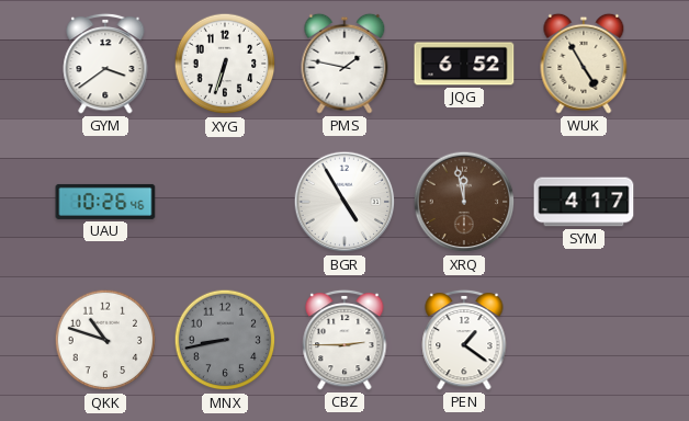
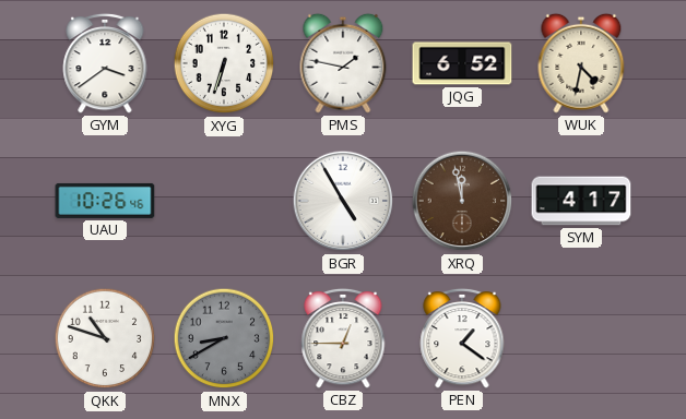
WUK: 4:55 -> 4:32 (581, 63)
MNX: 8:43 -> 8:40 (224, 338)
CBZ: 2:45 -> 12:45 (343, 338)
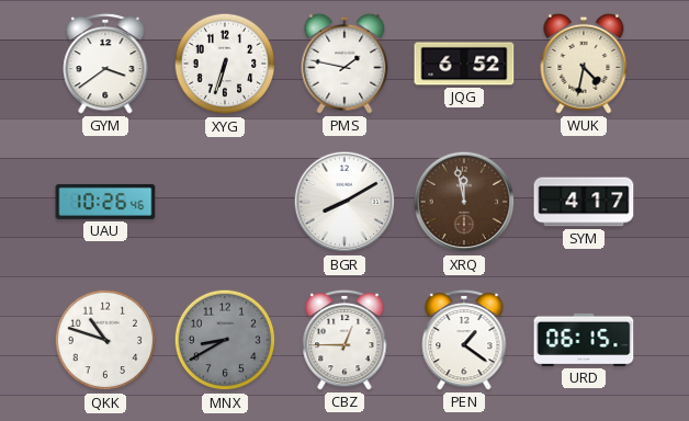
BGR: 4:55 -> 8:10 (344, 202)
URD: none -> 06:15 (584, 340)
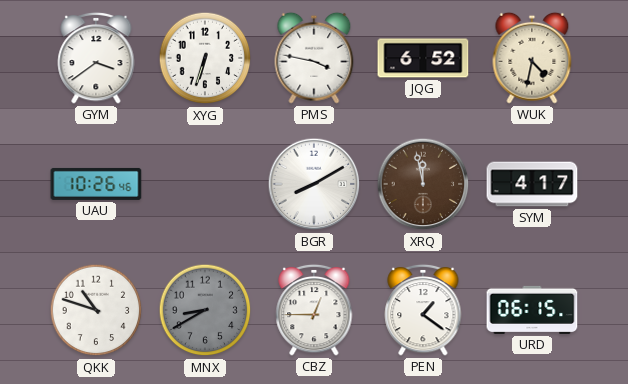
PMS: 1:47 -> 3:47 (314, 58)
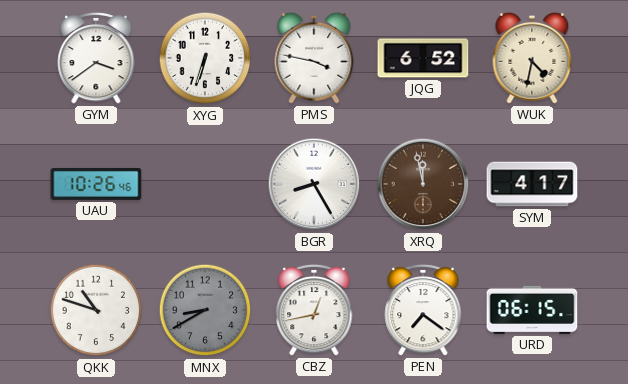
BGR: 8:10 -> 8:25 (314, 184)
CBZ: 12:45 -> 12:43 (314, 310)
PEN: 1:21 -> 7:21 (423, 310)
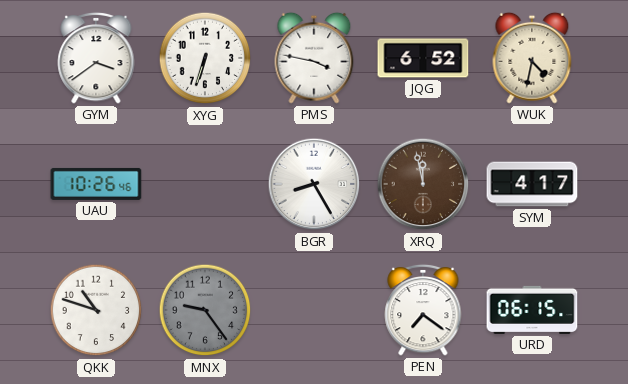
MNX: 8:40 -> 9:24 (205, 310)
CBZ: 12:43 -> none (314, 310)
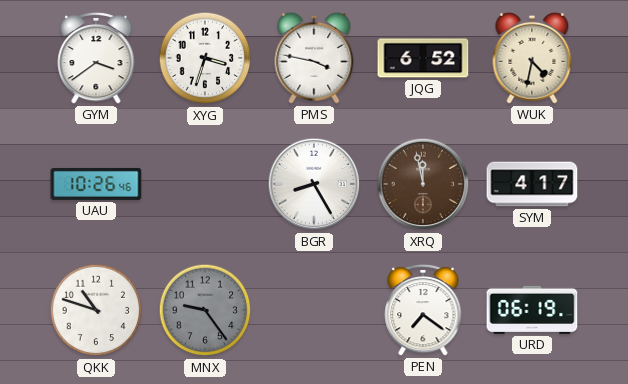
XYG: 6:33 -> 3:33 (205, 58)
URD: 06:15 -> 06:19 (532, 310)
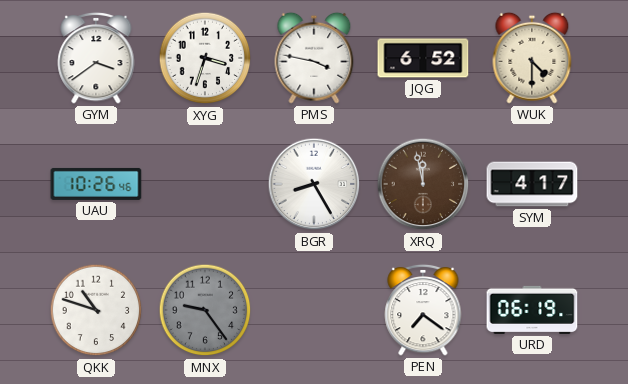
WUK: 4:32 -> 4:30 (532, 58)
